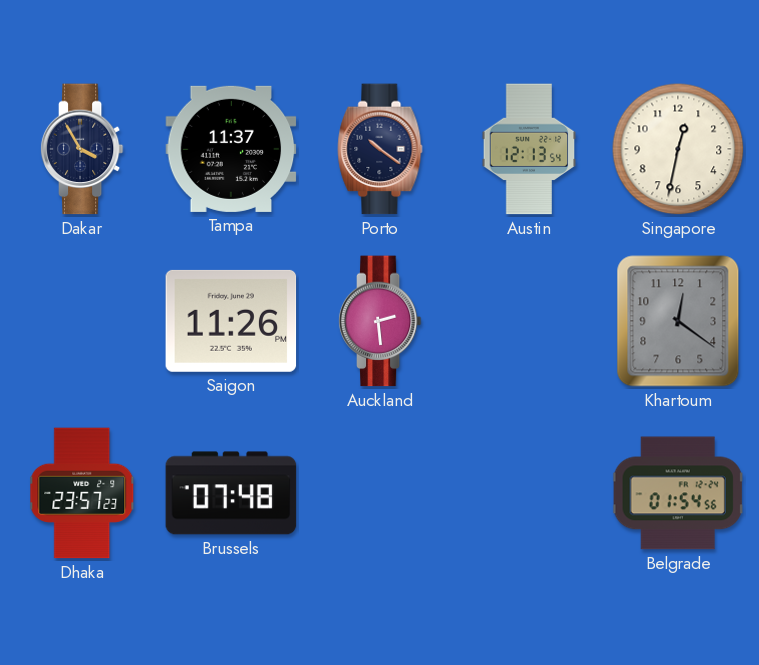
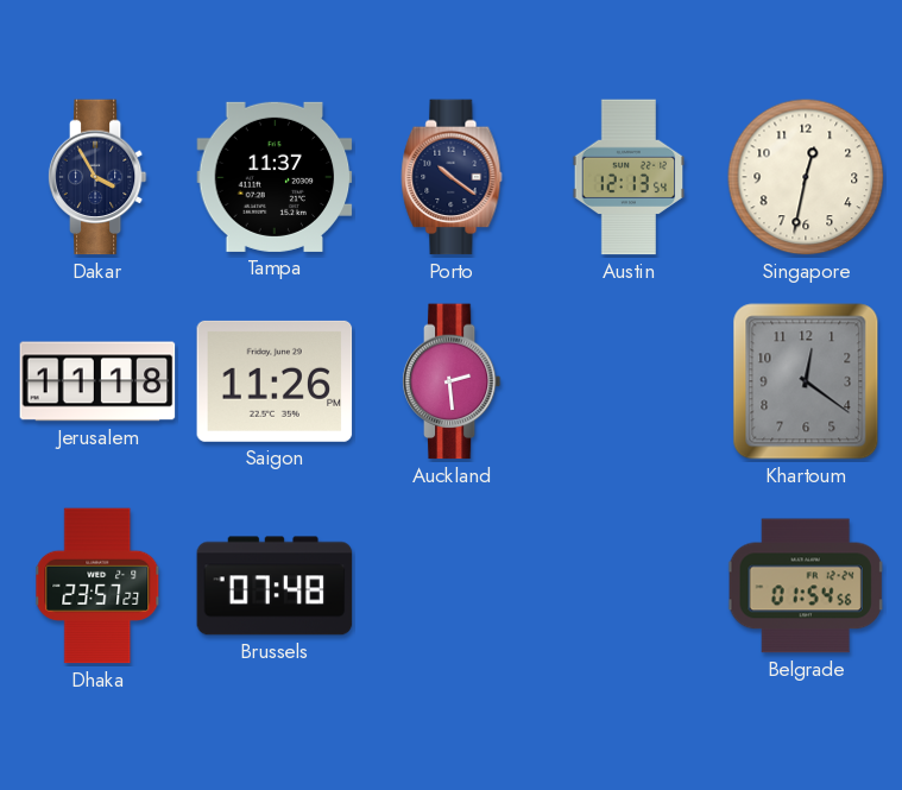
Jerusalem: none -> 11:18 (97, 381)
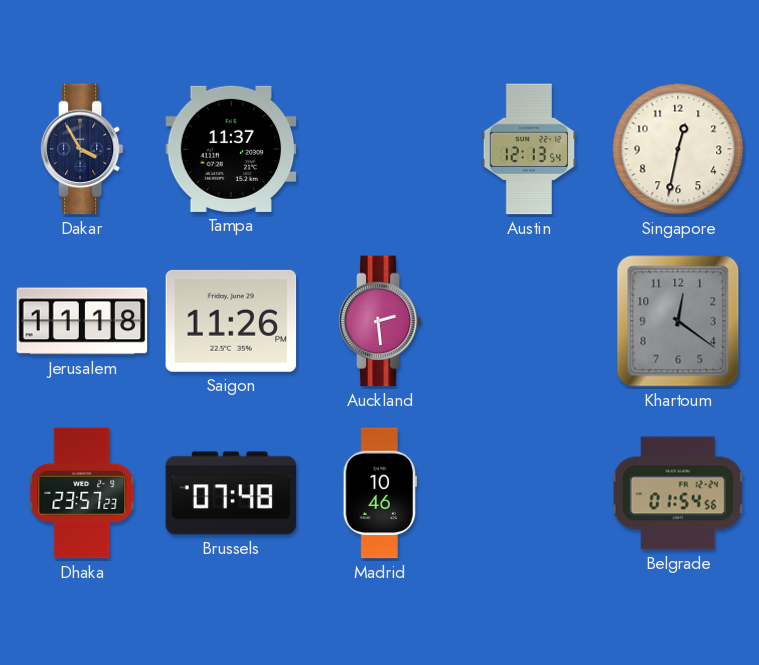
Porto: 10:21 -> none (452, 177)
Madrid: none -> 10:46 (380, 493)
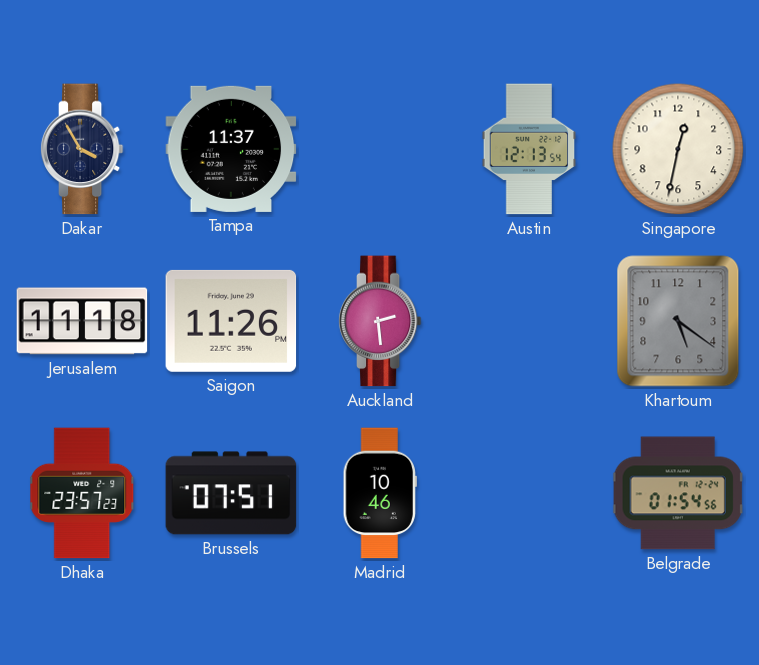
Khartoum: 12:21 -> 5:21 (678, 321)
Brussels: 07:48 -> 07:51 (231, 493)
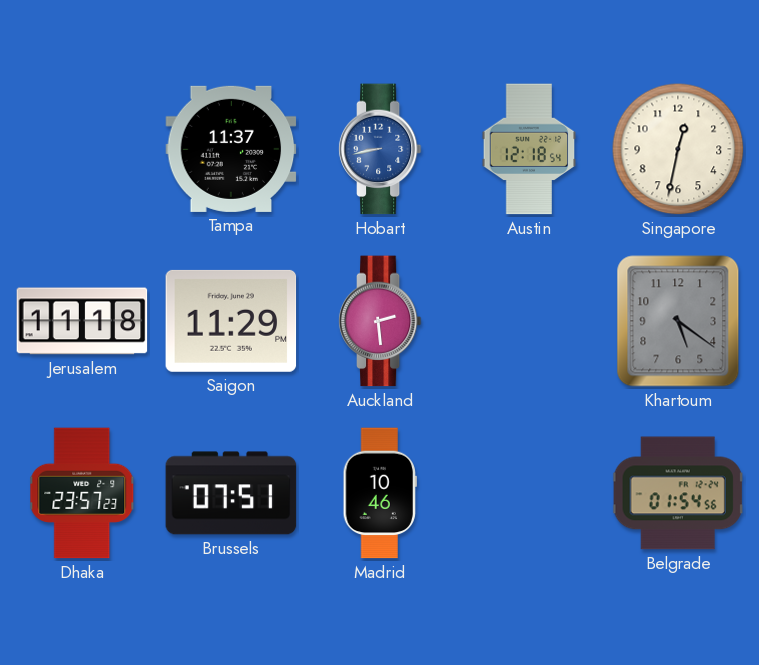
Dakar: 3:55 -> none (82, 149)
Hobart: none -> 8:43 (380, 149)
Austin: 12:13 -> 12:18 (529, 149)
Saigon: 11:26 -> 11:29 (231, 321)
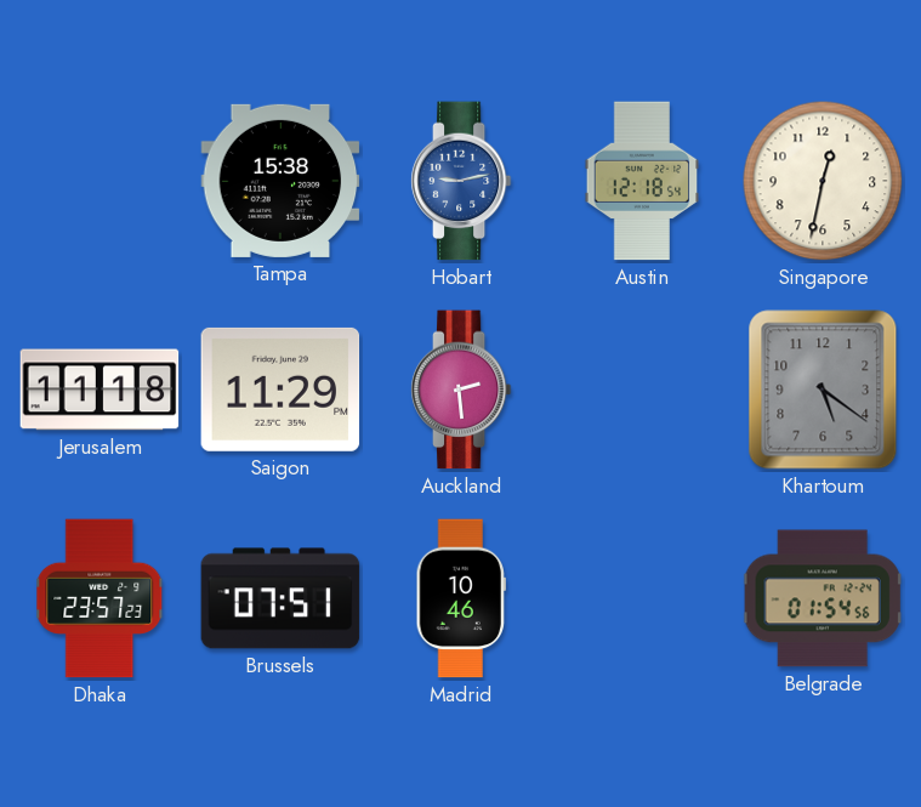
Tampa: 11:37 -> 15:38 (280, 181)
Hobart: 8:43 -> 9:13 (461, 181)
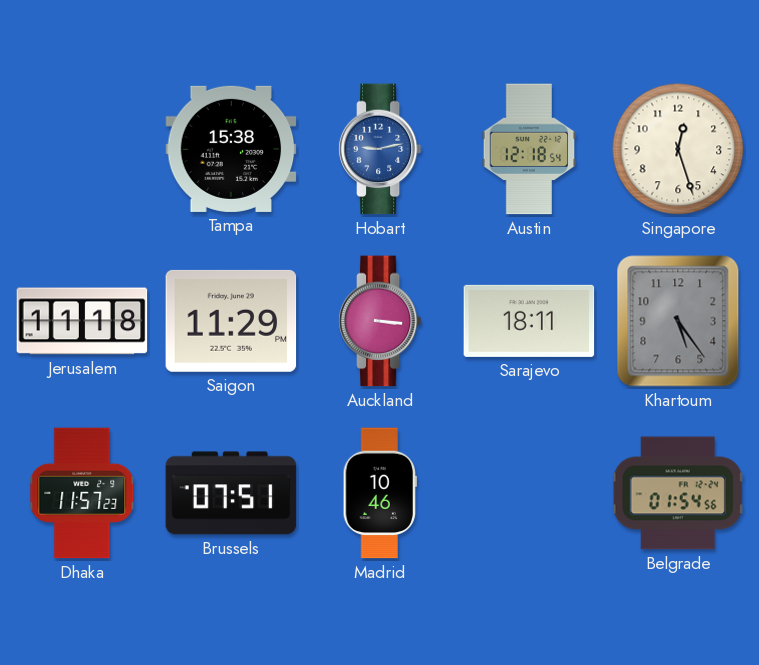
Singapore: 12:32 -> 12:27 (678, 149)
Auckland: 2:29 -> 3:16 (380, 321)
Sarajevo: none -> 18:11 (529, 321)
Khartoum: 5:21 -> 5:24 (678, 321)
Dhaka: 23:57 -> 11:57 (83, 493)
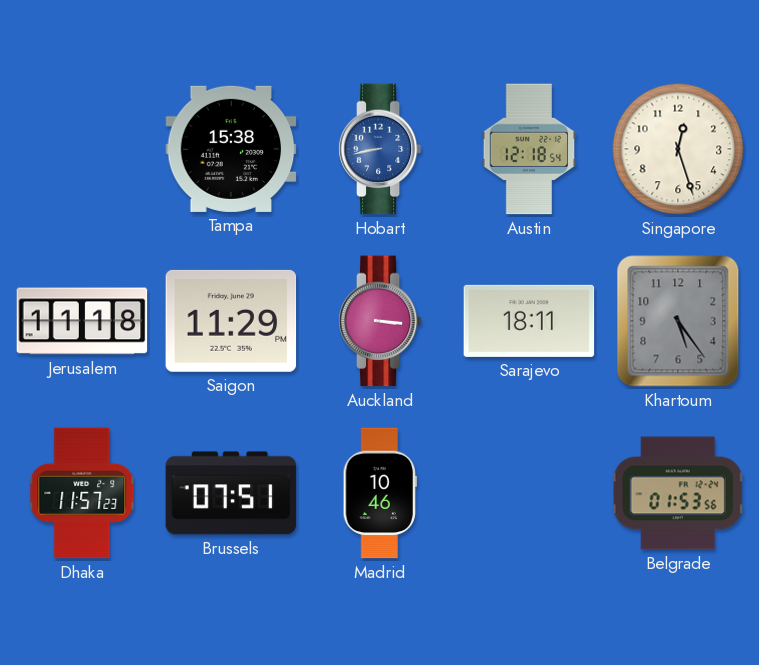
Hobart: 9:13 -> 8:43 (380, 149)
Belgrade: 01:54 -> 01:53 (678, 493)
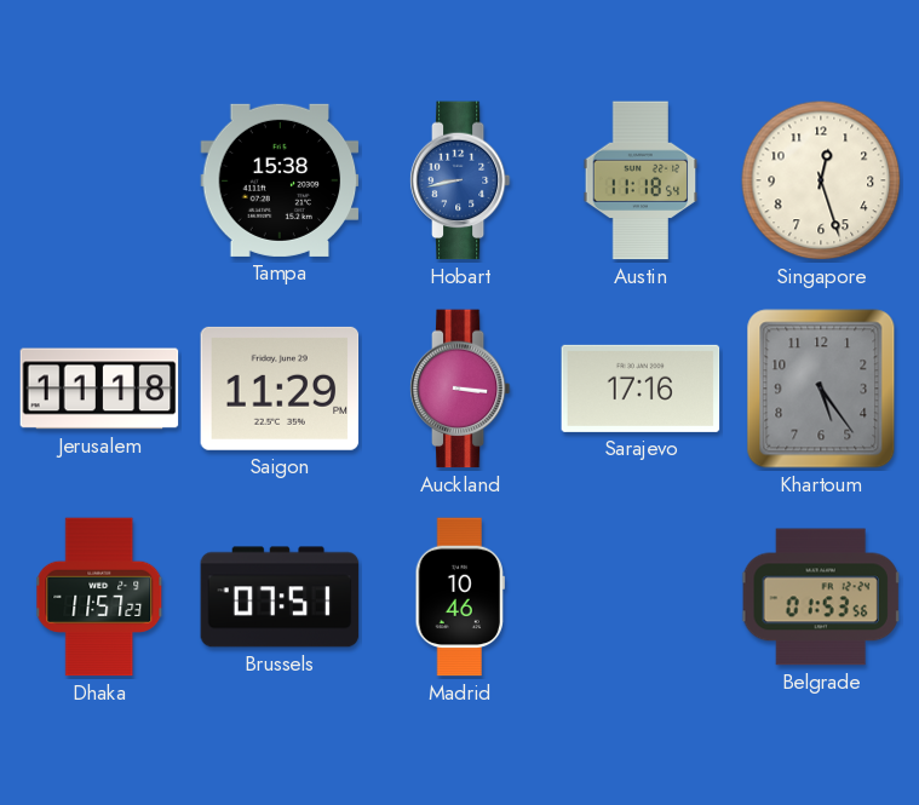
Austin: 12:18 -> 11:18 (641, 180)
Sarajevo: 18:11 -> 17:16 (641, 389)
